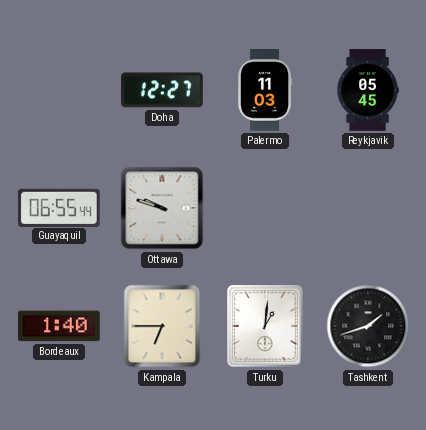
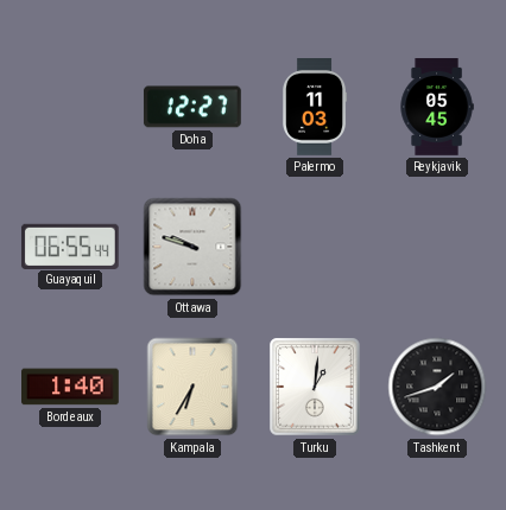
Kampala: 6:45 -> 6:35 (192, 387)
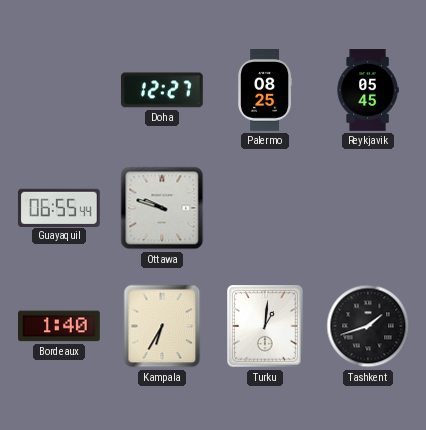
Palermo: 11:03 -> 08:25 (266, 91)
